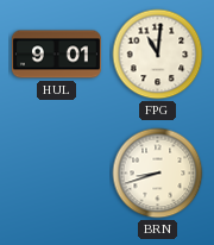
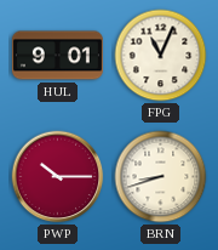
FPG: 11:01 -> 11:04 (161, 56)
PWP: none -> 10:15 (58, 177)
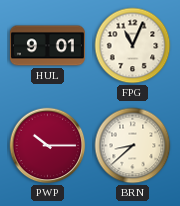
BRN: 8:42 -> 8:38 (133, 146)
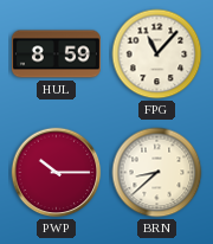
HUL: 9:01 -> 8:59 (56, 54)
FPG: 11:04 -> 11:07 (157, 54)
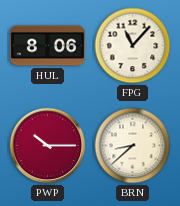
HUL: 8:59 -> 8:06 (47, 46)
